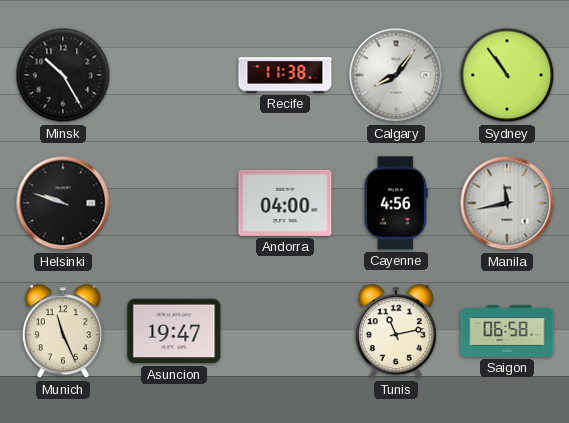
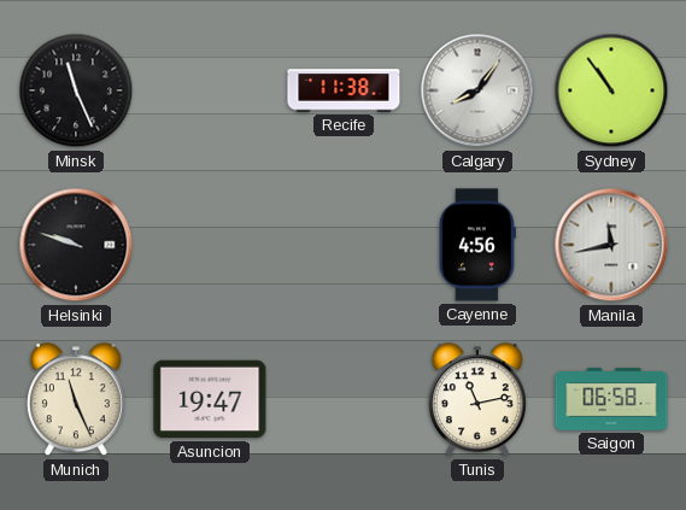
Minsk: 10:25 -> 11:26 (76, 90)
Andorra: 04:00 -> none (285, 203)
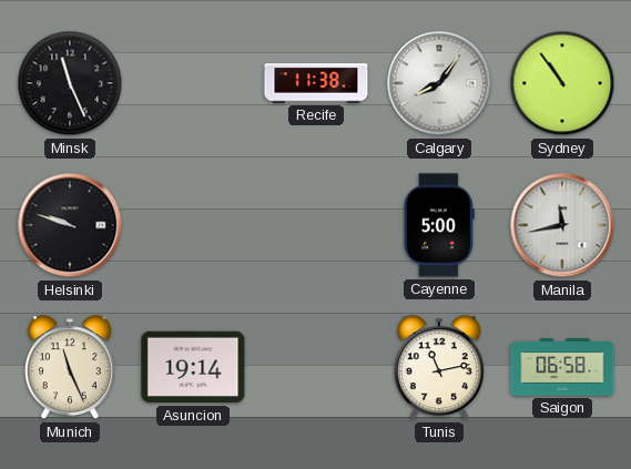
Cayenne: 4:56 -> 5:00 (439, 225)
Asuncion: 19:47 -> 19:14 (193, 367)
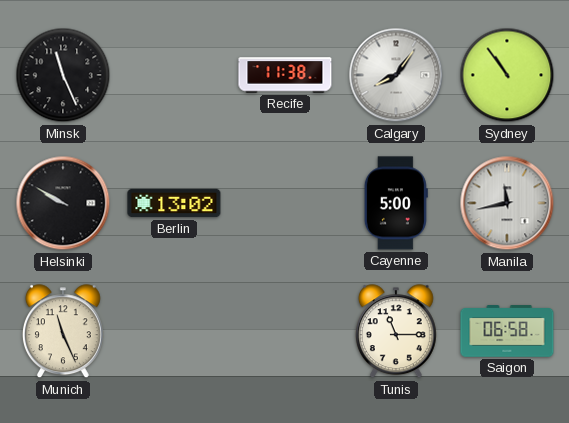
Helsinki: 9:48 -> 9:50 (63, 203)
Berlin: none -> 13:02 (174, 203)
Asuncion: 19:14 -> none (193, 367)
Tunis: 11:13 -> 11:15 (396, 332)
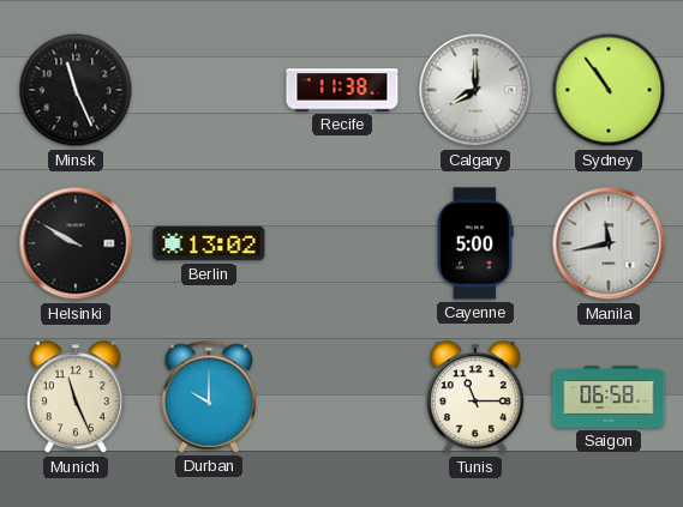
Calgary: 8:06 -> 8:00 (475, 90)
Durban: none -> 10:00 (209, 397)
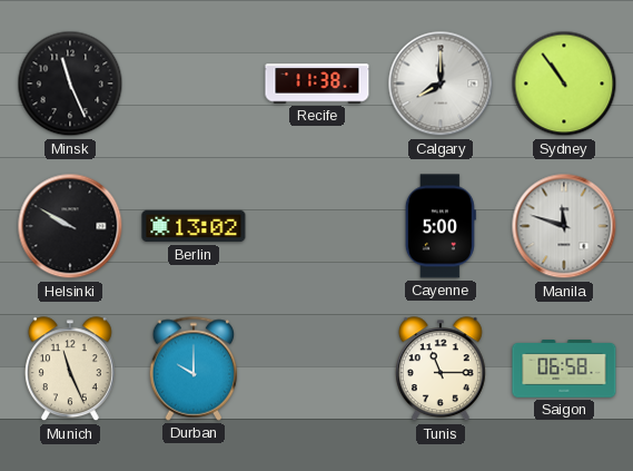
Manila: 11:43 -> 11:48 (564, 226)
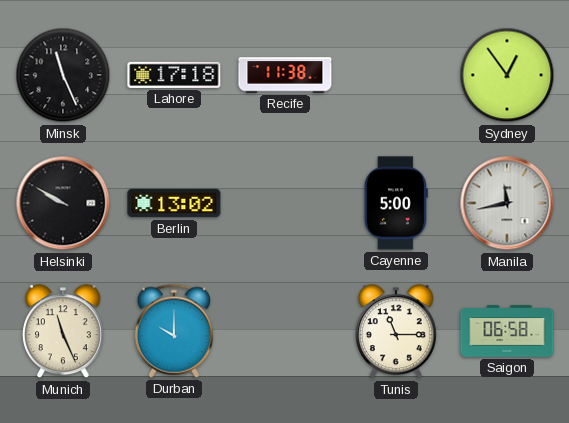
Lahore: none -> 17:18 (174, 75)
Calgary: 8:00 -> none (441, 84)
Sydney: 10:54 -> 12:54 (507, 75)
Manila: 11:48 -> 11:43 (507, 203)
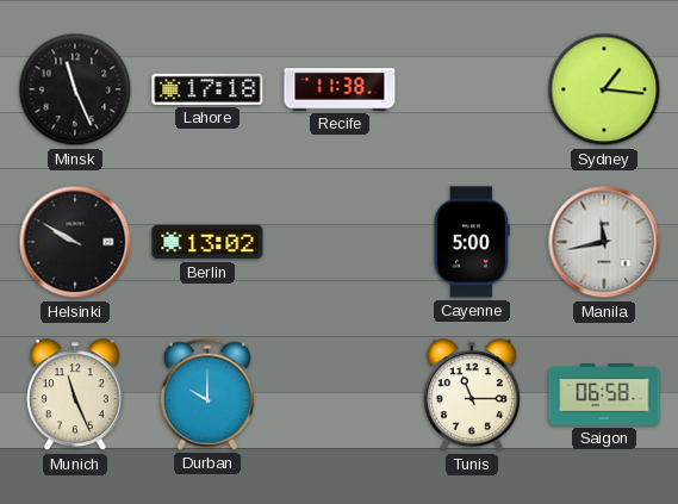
Sydney: 12:54 -> 1:16 (604, 89)
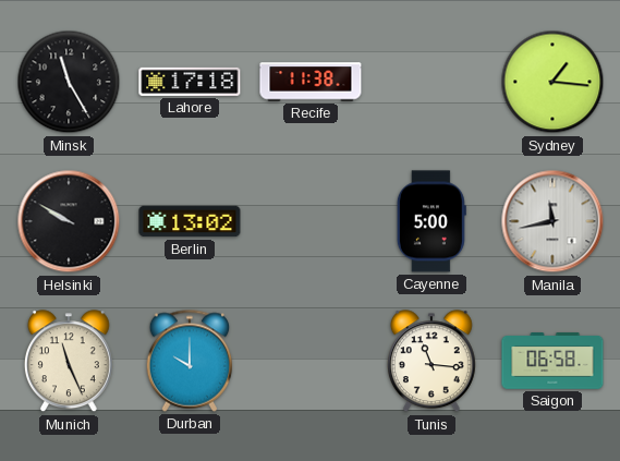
Minsk: 11:26 -> 11:25 (69, 82)
Tunis: 11:15 -> 11:16 (431, 362)
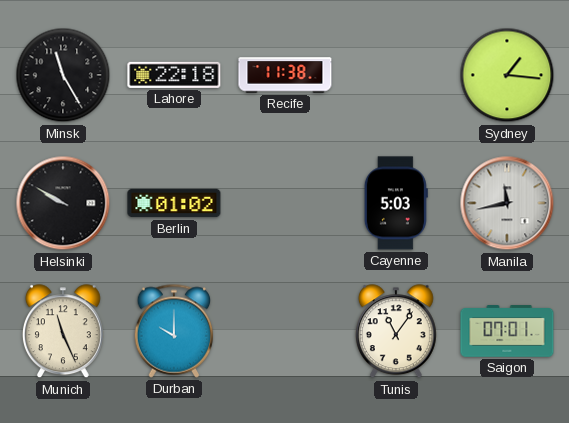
Lahore: 17:18 -> 22:18 (174, 75)
Berlin: 13:02 -> 01:02 (174, 203)
Cayenne: 5:00 -> 5:03 (396, 203)
Tunis: 11:16 -> 11:06 (396, 332)
Saigon: 06:58 -> 07:01 (507, 331)
